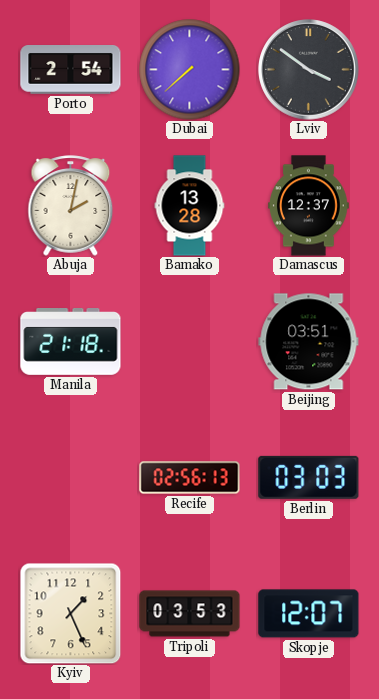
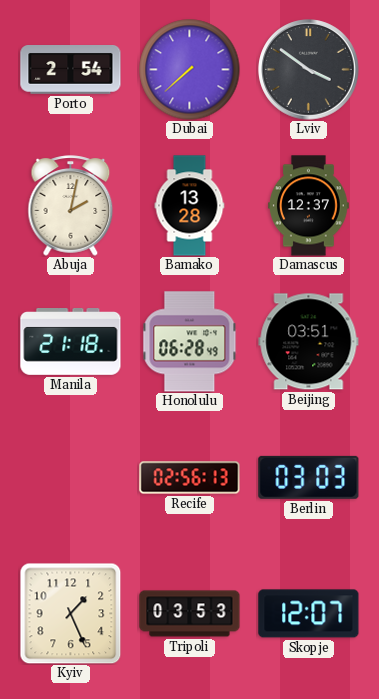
Honolulu: none -> 06:28 (190, 342)
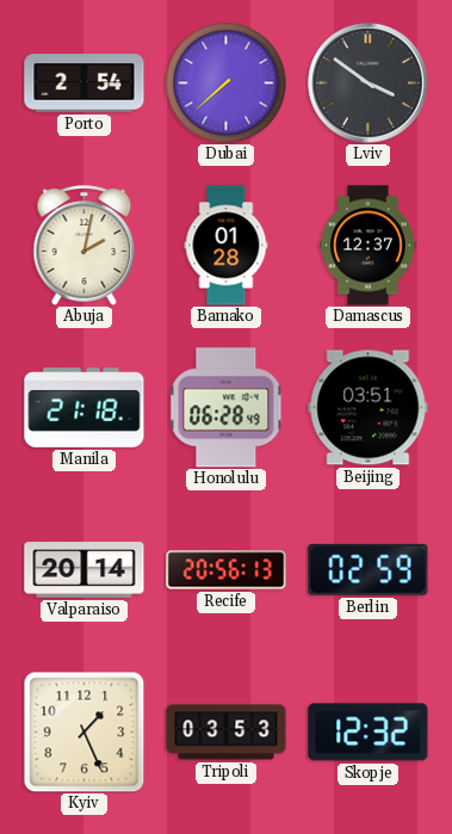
Bamako: 13:28 -> 01:28 (227, 246)
Valparaiso: none -> 20:14 (85, 570)
Recife: 02:56 -> 20:56 (227, 570)
Berlin: 03:03 -> 02:59 (369, 569)
Skopje: 12:07 -> 12:32 (369, 733)
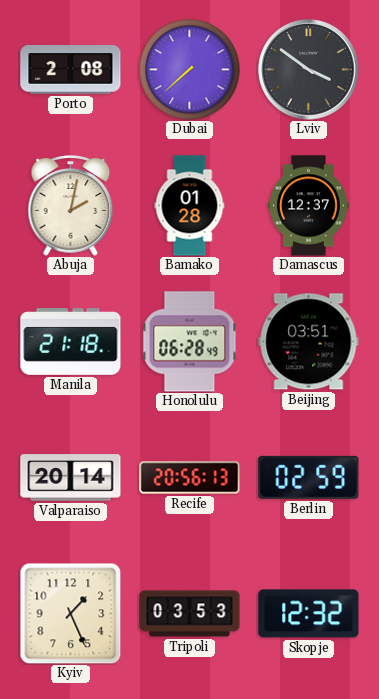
Porto: 2:54 -> 2:08 (71, 70)
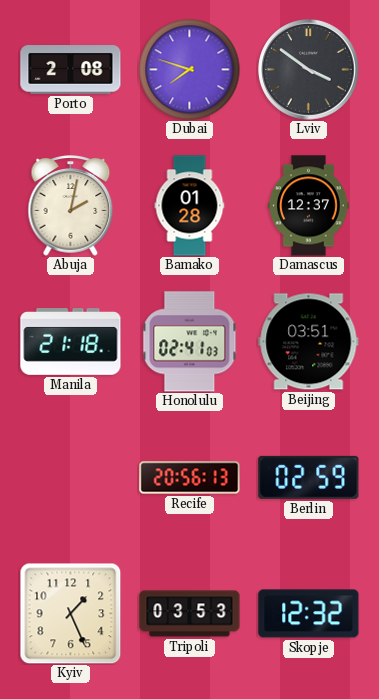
Dubai: 7:38 -> 7:48 (190, 70)
Honolulu: 06:28 -> 02:41 (190, 342)
Valparaiso: 20:14 -> none (71, 478)
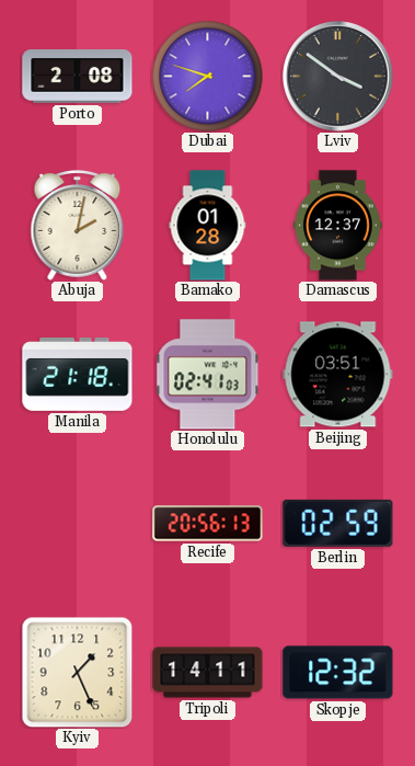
Tripoli: 03:53 -> 14:11 (208, 673)
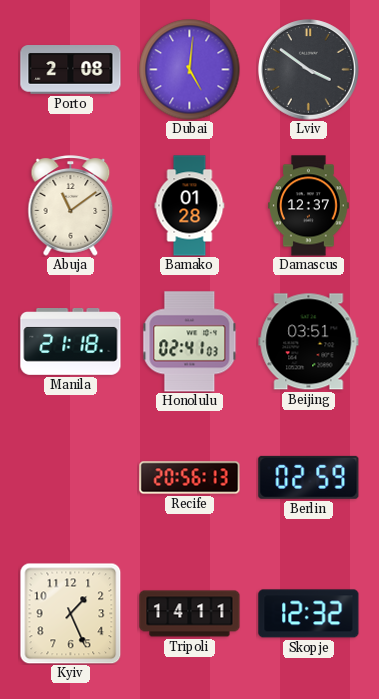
Dubai: 7:48 -> 5:01 (190, 70)
Abuja: 2:02 -> 11:09 (71, 206)
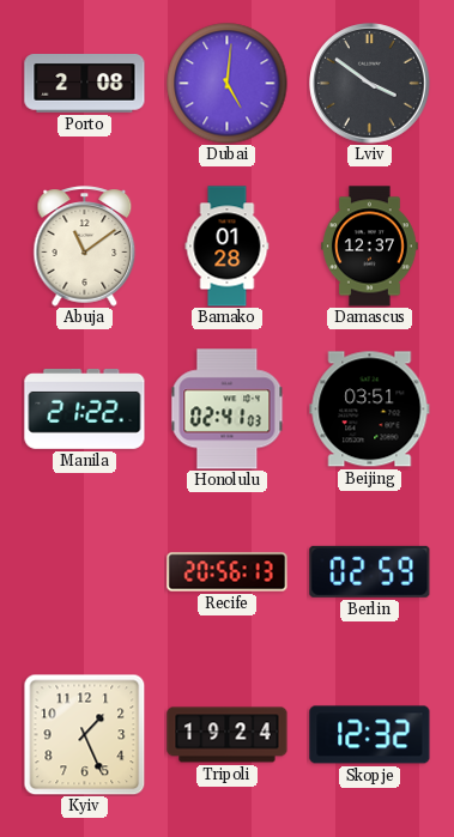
Manila: 21:18 -> 21:22 (85, 410)
Tripoli: 14:11 -> 19:24 (228, 735)
